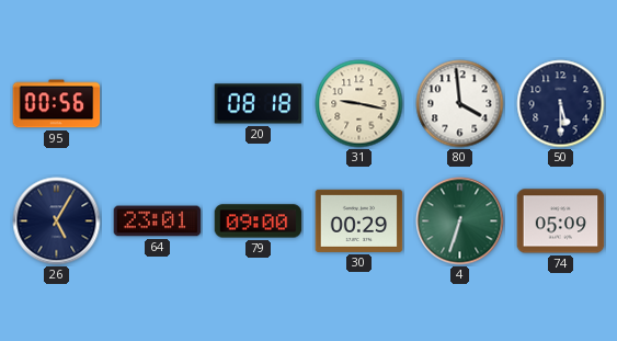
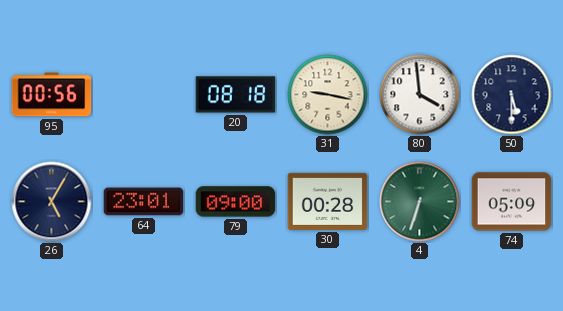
30: 00:29 -> 00:28 (328, 201)
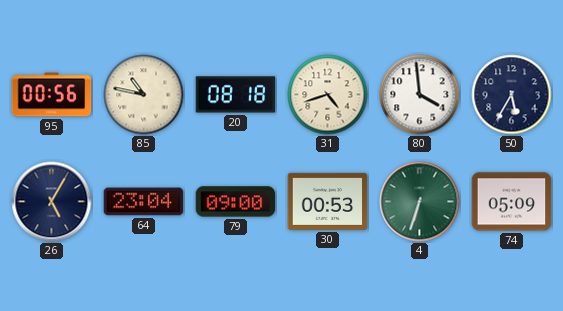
85: none -> 10:47 (144, 95)
31: 9:17 -> 4:42 (328, 95)
50: 5:30 -> 5:35 (512, 95)
64: 23:01 -> 23:04 (144, 202)
30: 00:28 -> 00:53 (328, 201)
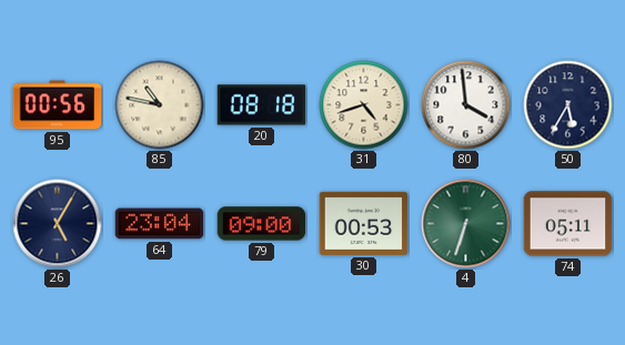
74: 05:09 -> 05:11 (568, 224)
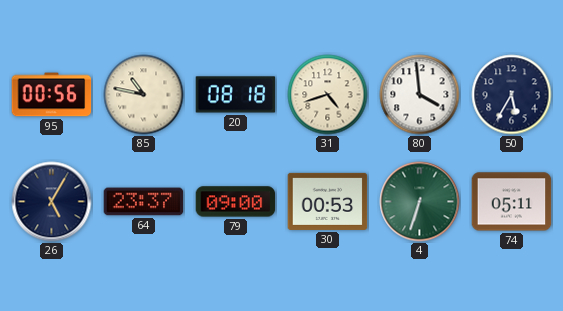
64: 23:04 -> 23:37 (144, 202)
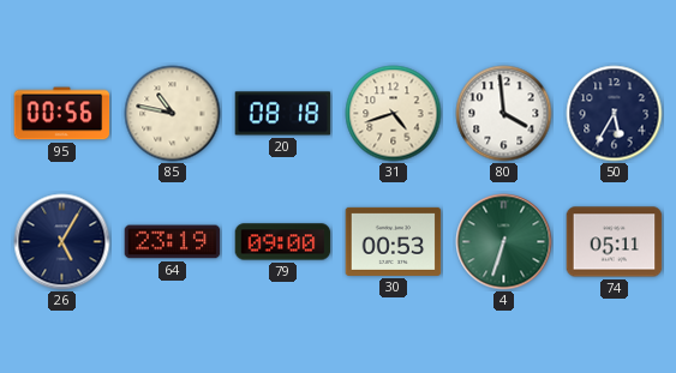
64: 23:37 -> 23:19 (173, 242)
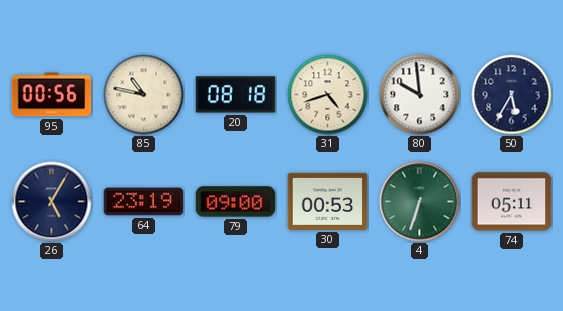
80: 3:59 -> 9:59 (420, 95)
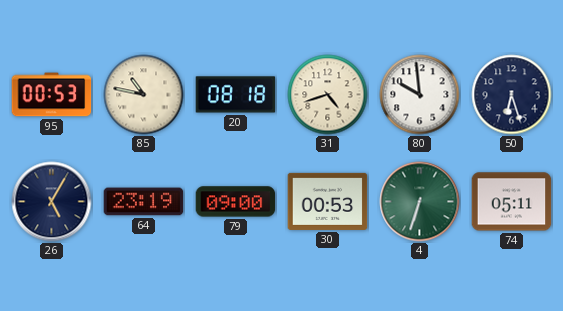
95: 00:56 -> 00:53 (52, 95)
50: 5:35 -> 6:27 (512, 95)
